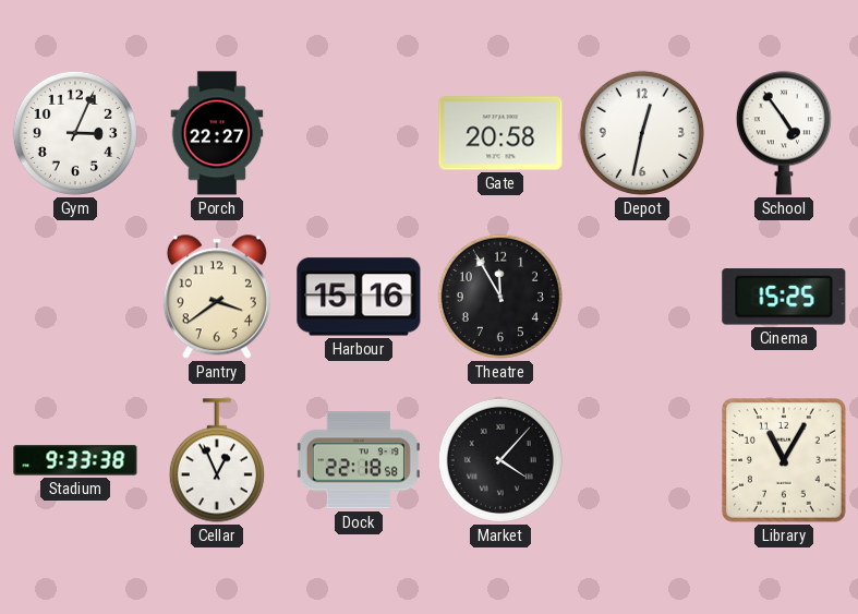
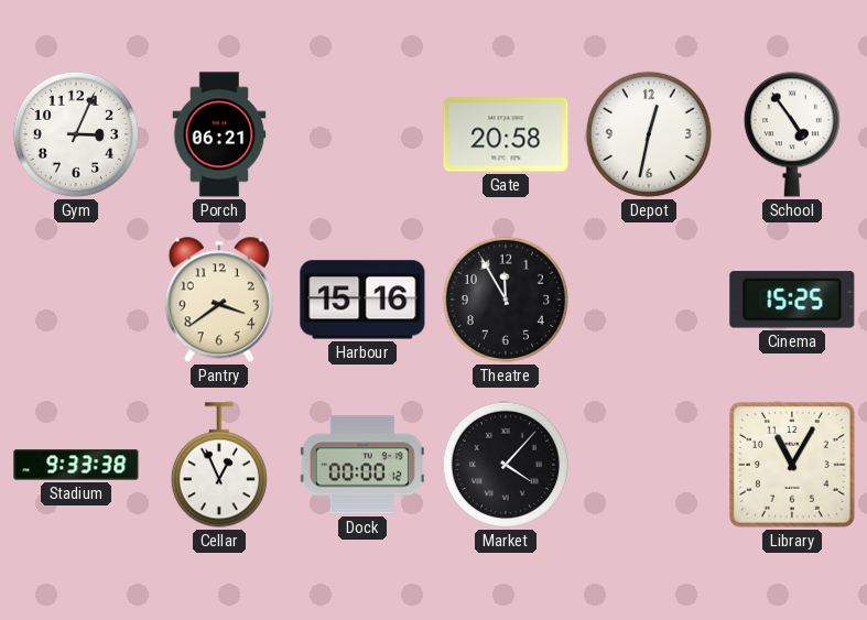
Porch: 22:27 -> 06:21 (219, 134)
Dock: 22:18 -> 00:00 (362, 465)
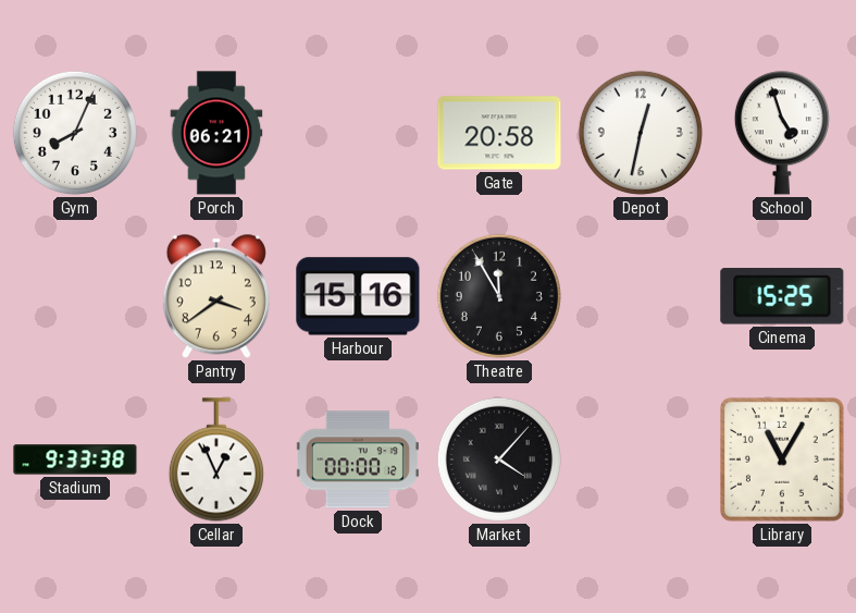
Gym: 3:04 -> 8:04 (75, 133)
School: 4:54 -> 4:57 (782, 133)
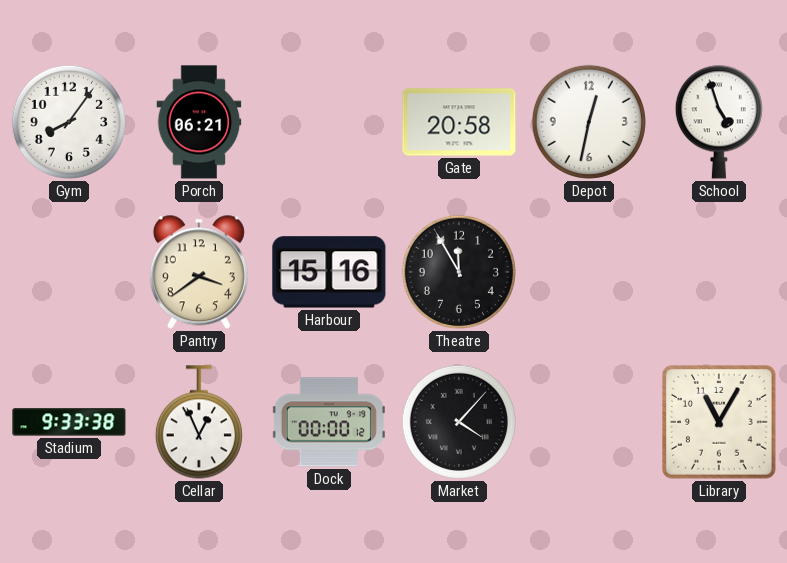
Gym: 8:04 -> 8:06 (69, 122)
Cinema: 15:25 -> none (782, 296)
